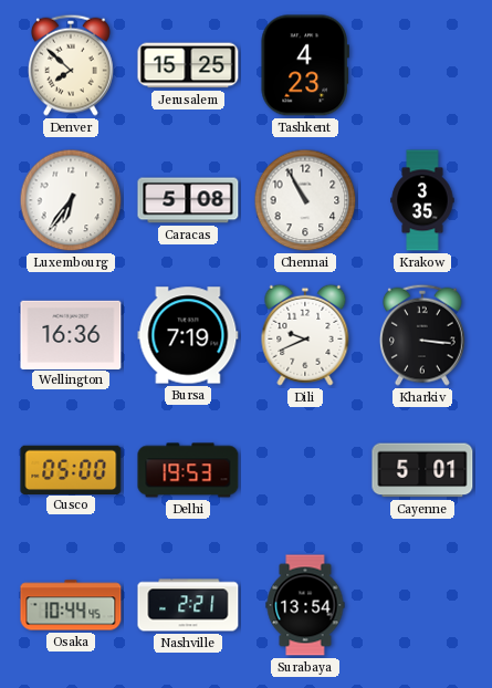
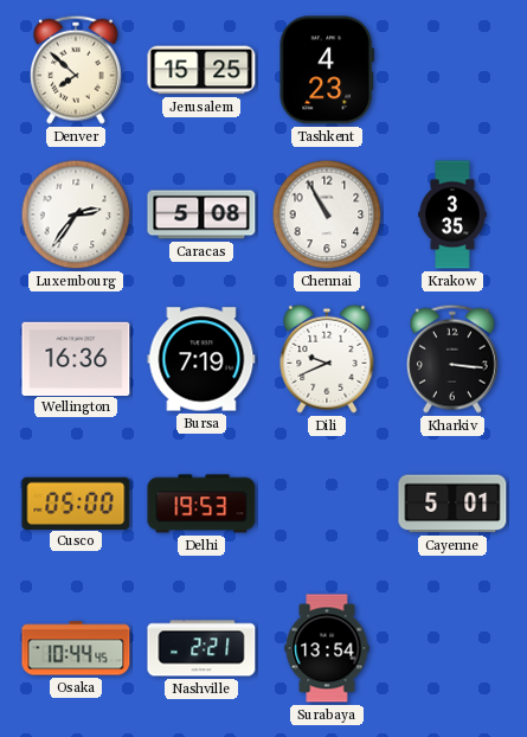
Luxembourg: 6:36 -> 2:36 (76, 214)
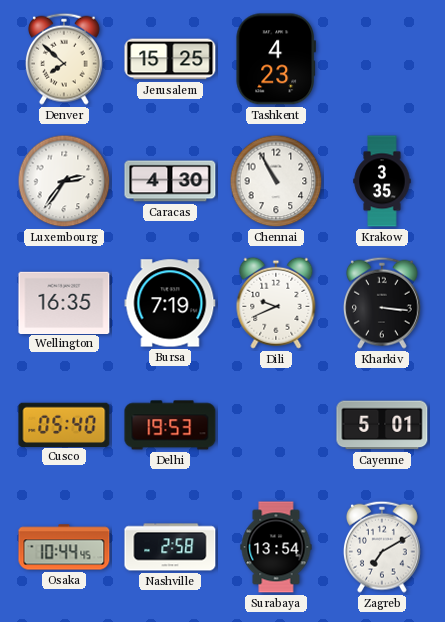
Caracas: 5:08 -> 4:30 (170, 181)
Wellington: 16:36 -> 16:35 (64, 302)
Cusco: 05:00 -> 05:40 (64, 424)
Nashville: 2:21 -> 2:58 (170, 547)
Zagreb: none -> 7:10 (382, 547)
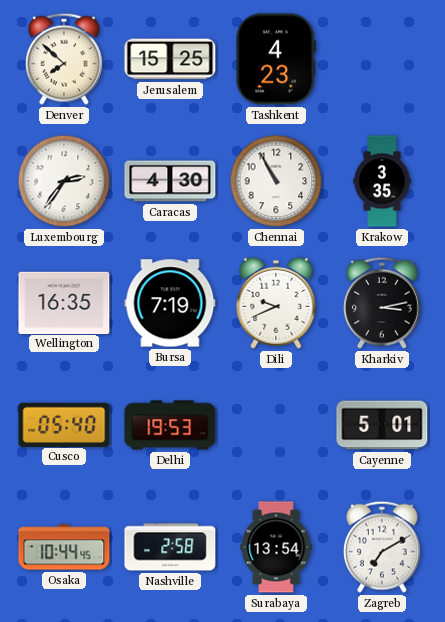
Kharkiv: 3:16 -> 3:13 (382, 303)
